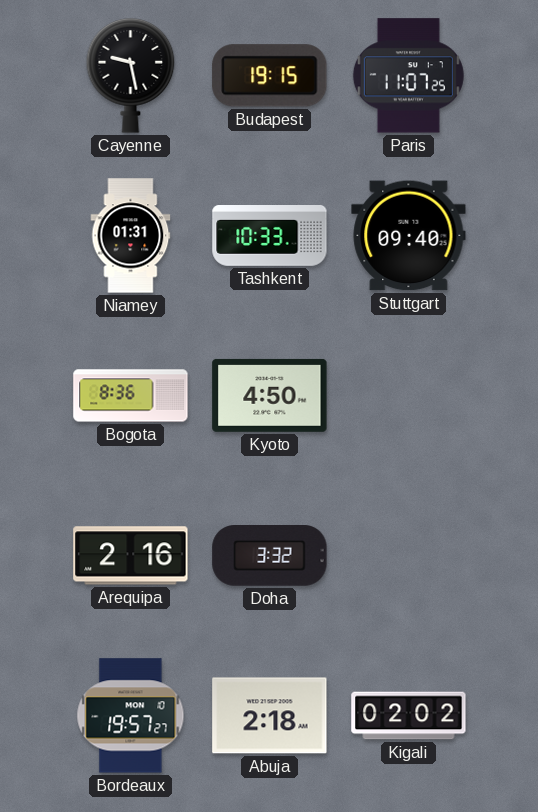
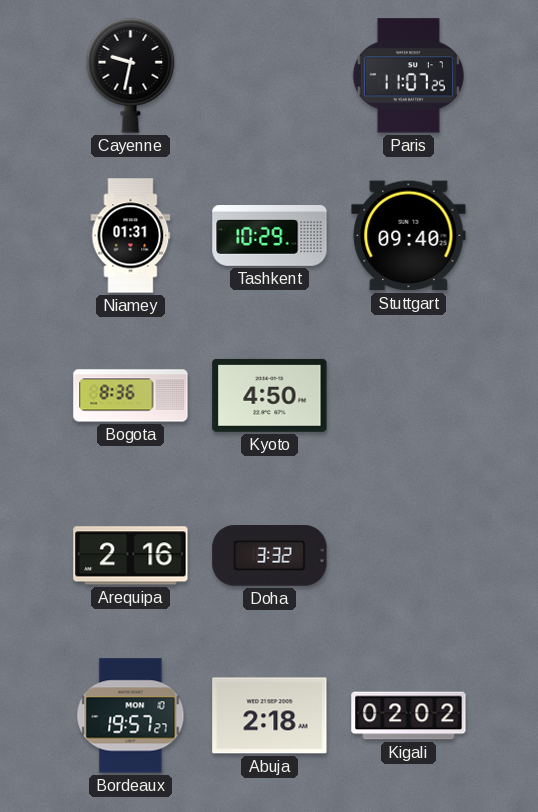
Cayenne: 9:28 -> 9:32 (131, 76)
Budapest: 19:15 -> none (270, 76)
Tashkent: 10:33 -> 10:29 (270, 236)
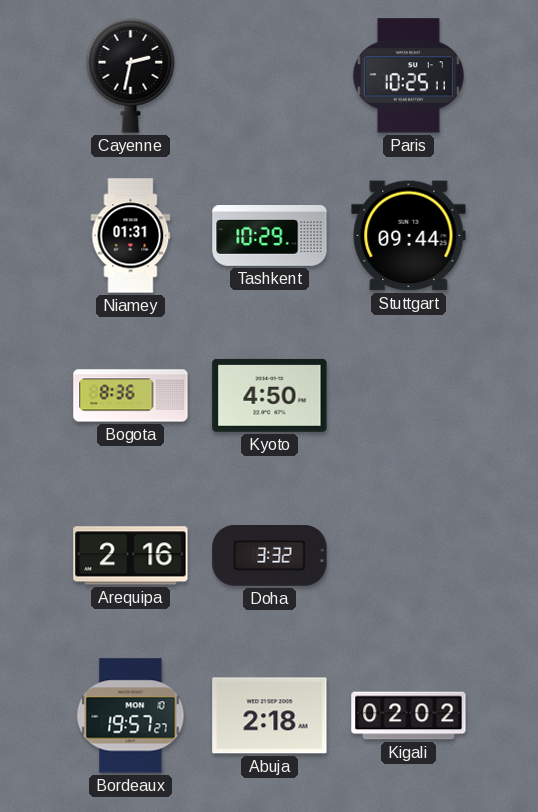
Cayenne: 9:32 -> 2:32 (131, 76)
Paris: 11:07 -> 10:25 (408, 76)
Stuttgart: 09:40 -> 09:44 (409, 236)
